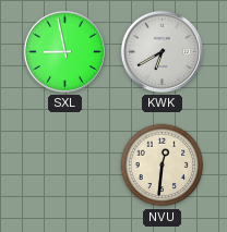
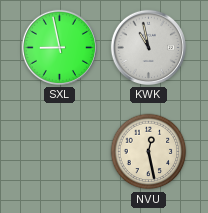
KWK: 6:40 -> 10:58 (148, 47)
NVU: 12:31 -> 12:28 (149, 152)
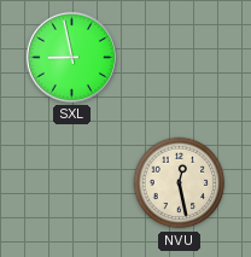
KWK: 10:58 -> none (148, 47)
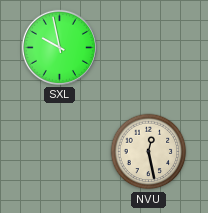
SXL: 8:58 -> 9:58 (59, 47)
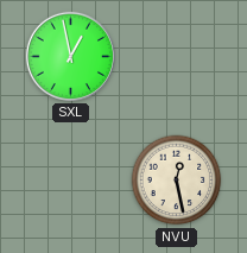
SXL: 9:58 -> 12:58 (70, 56)
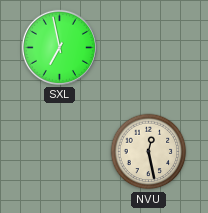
SXL: 12:58 -> 6:58 (59, 47)
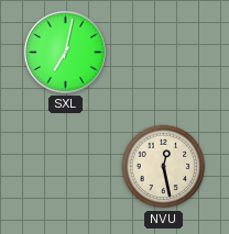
SXL: 6:58 -> 7:02 (65, 52)
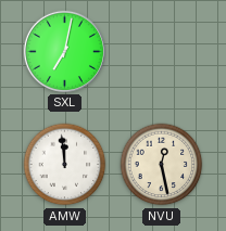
AMW: none -> 11:59 (65, 165)
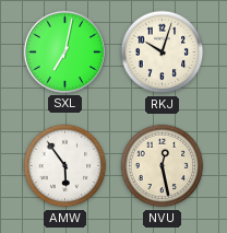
RKJ: none -> 10:03 (163, 53)
AMW: 11:59 -> 5:54 (65, 166)
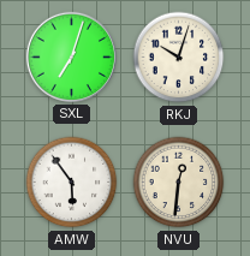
SXL: 7:02 -> 7:03 (71, 56)
NVU: 12:28 -> 12:31 (179, 183)
